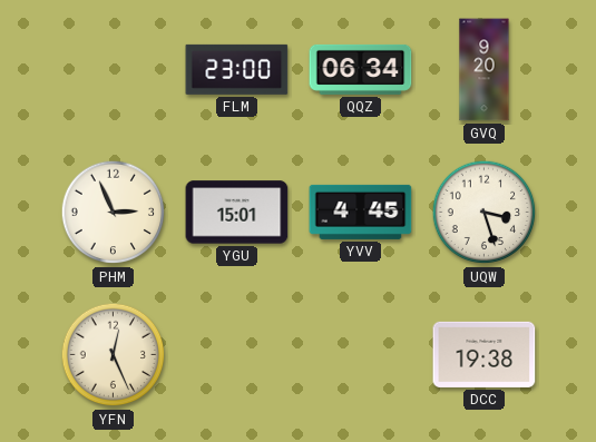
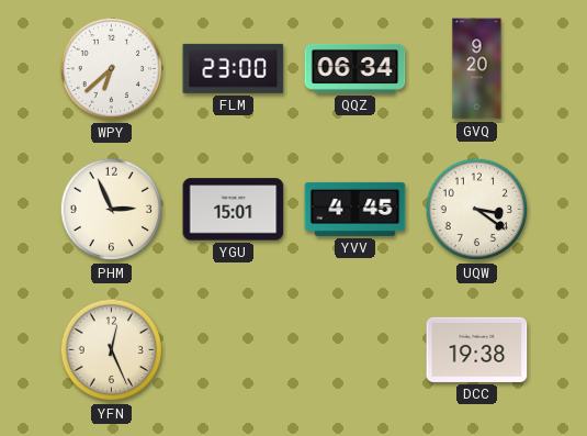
WPY: none -> 6:38 (112, 69)
UQW: 3:27 -> 3:21 (477, 210)
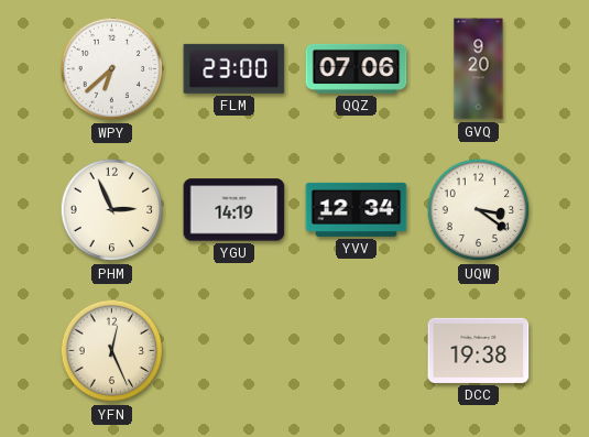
QQZ: 06:34 -> 07:06 (357, 68)
YGU: 15:01 -> 14:19 (234, 210)
YVV: 4:45 -> 12:34 (357, 209)
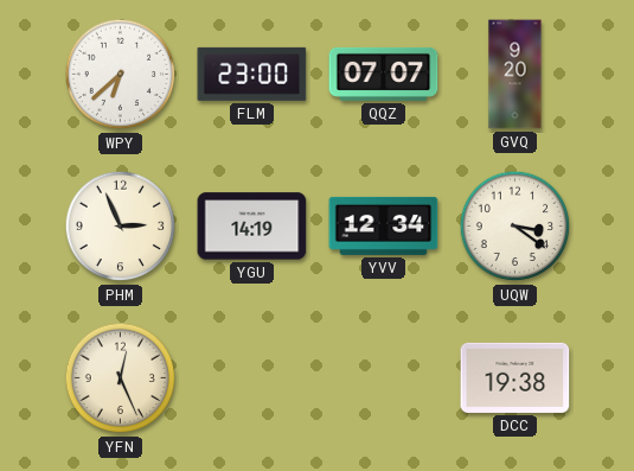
QQZ: 07:06 -> 07:07 (384, 74)
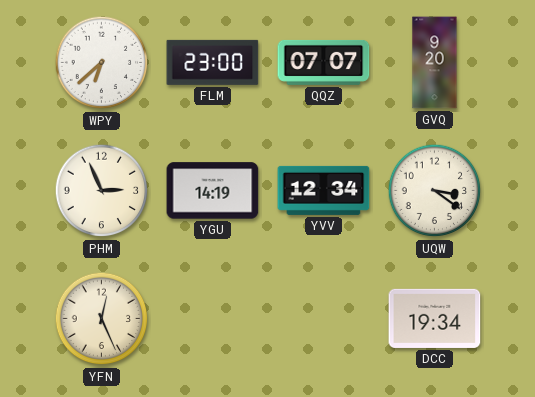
DCC: 19:38 -> 19:34 (435, 318)
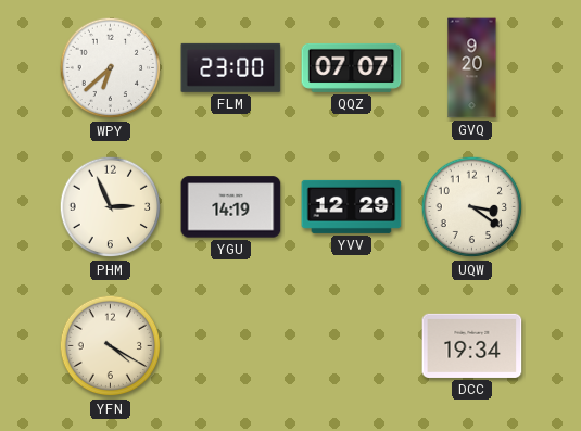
YVV: 12:34 -> 12:29 (352, 206)
YFN: 12:26 -> 4:20 (111, 346)
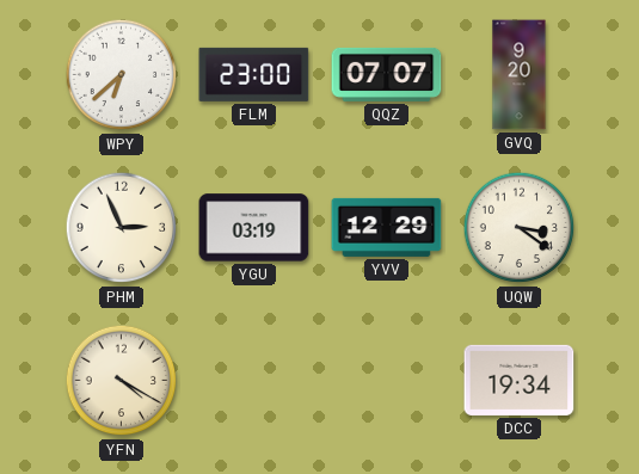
YGU: 14:19 -> 03:19 (254, 228)
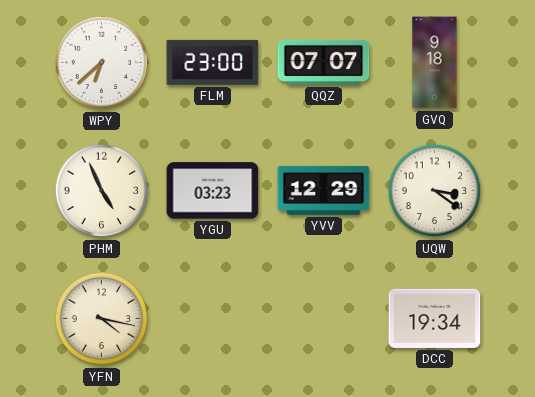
GVQ: 9:20 -> 9:18 (435, 63)
PHM: 2:56 -> 4:56 (102, 191)
YGU: 03:19 -> 03:23 (213, 191)
YFN: 4:20 -> 4:17 (102, 319)
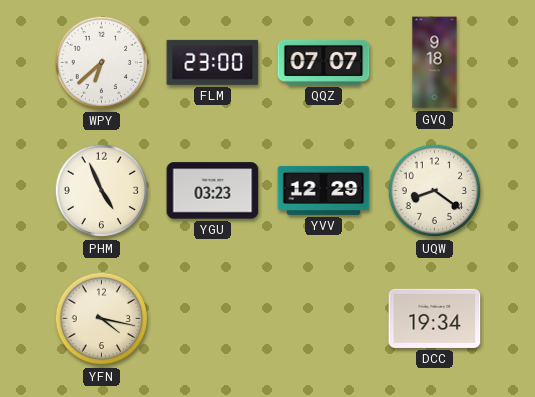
UQW: 3:21 -> 8:21 (435, 191)
